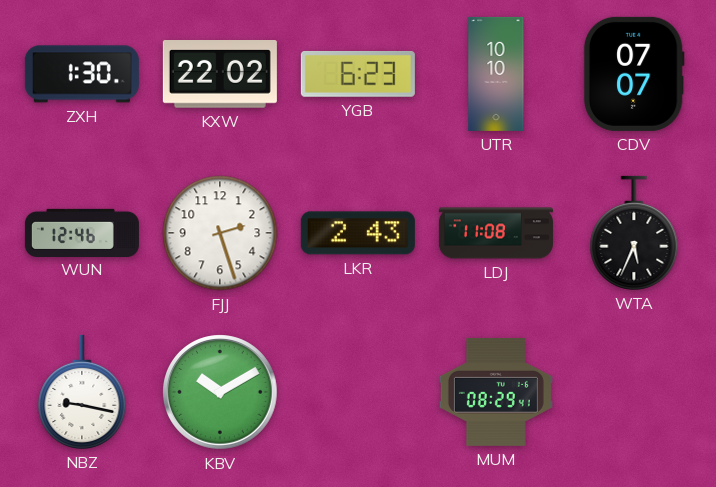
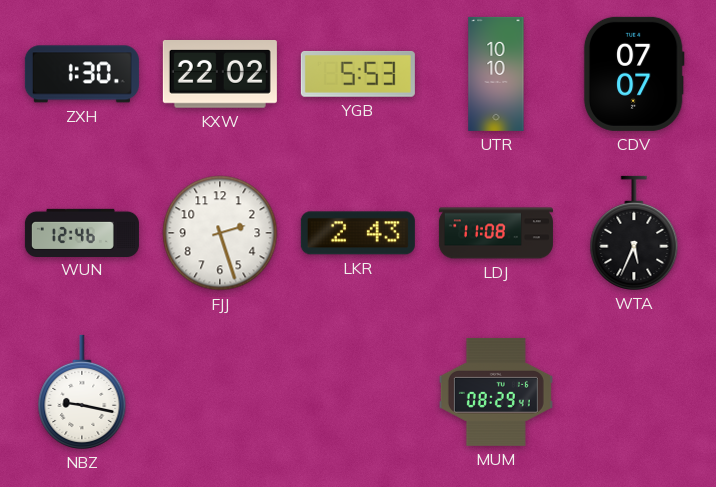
YGB: 6:23 -> 5:53 (358, 74)
KBV: 10:10 -> none (220, 392)
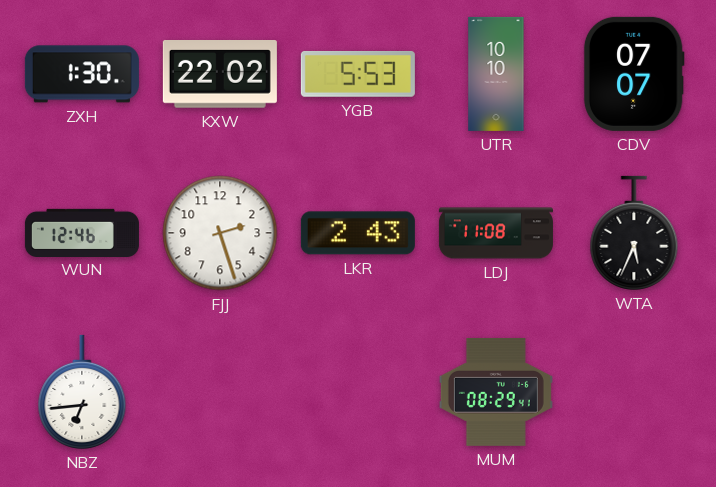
NBZ: 9:17 -> 6:44 (82, 392)
